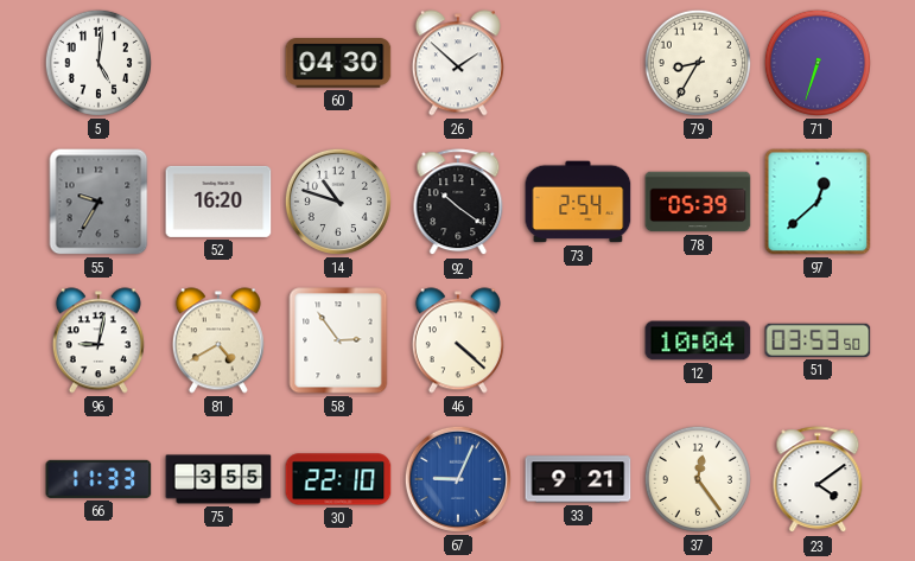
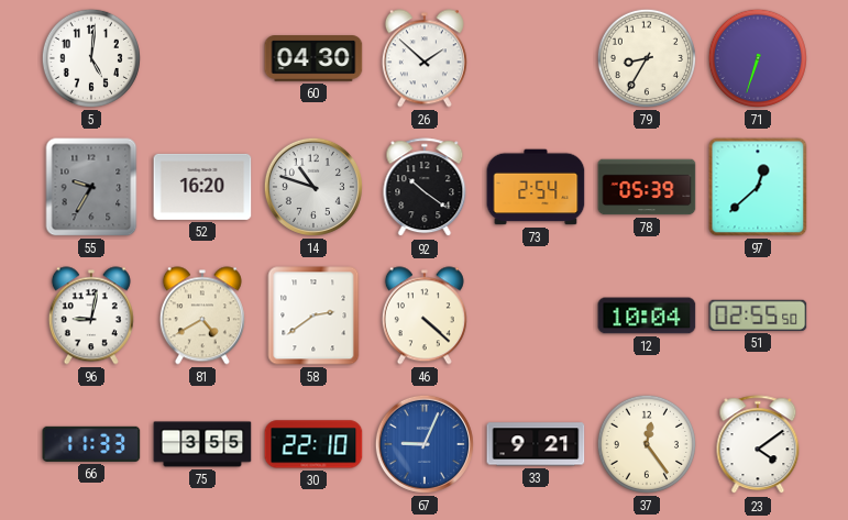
58: 2:54 -> 2:39 (313, 316)
51: 03:53 -> 02:55 (758, 316)
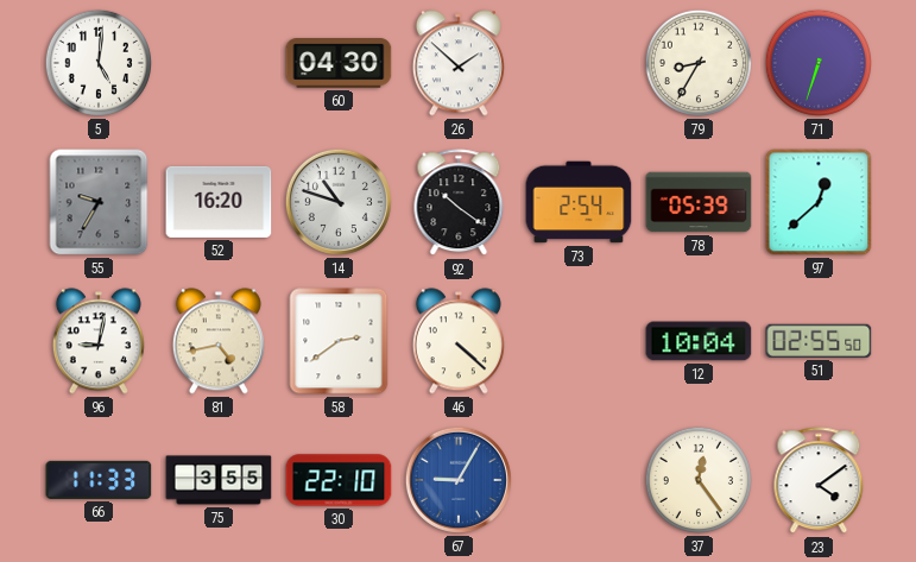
81: 4:40 -> 4:43 (219, 341)
67: 9:04 -> 9:05 (459, 480)
33: 9:21 -> none (536, 444)
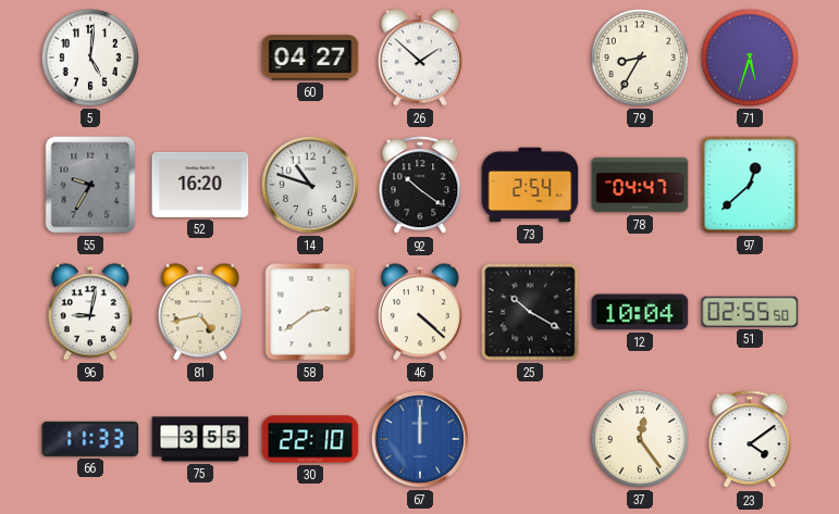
60: 04:30 -> 04:27 (310, 58)
71: 6:33 -> 5:33 (750, 58)
78: 05:39 -> 04:47 (640, 185)
25: none -> 10:20 (530, 312)
67: 9:05 -> 12:00 (420, 439)
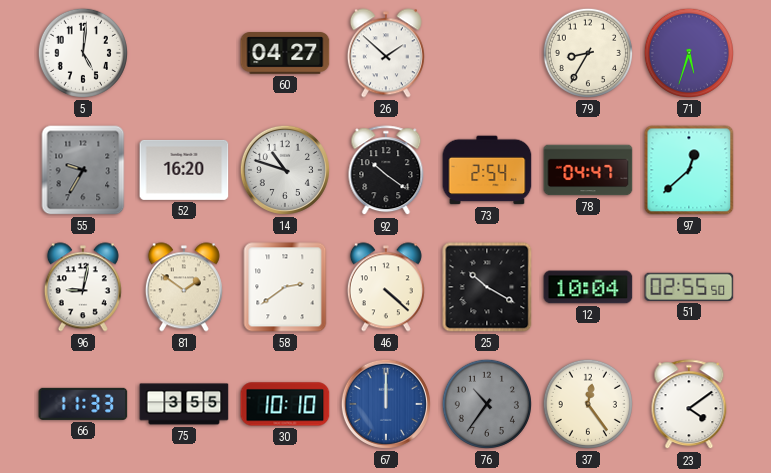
81: 4:43 -> 1:51 (184, 287)
30: 22:10 -> 10:10 (285, 404)
76: none -> 10:36 (487, 404)
